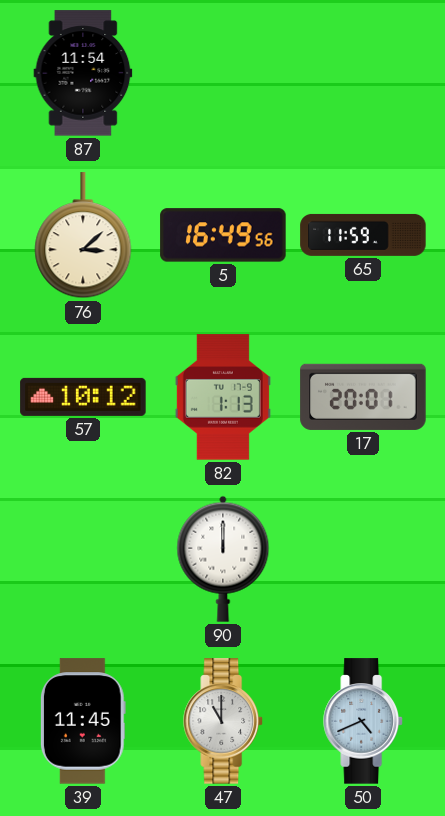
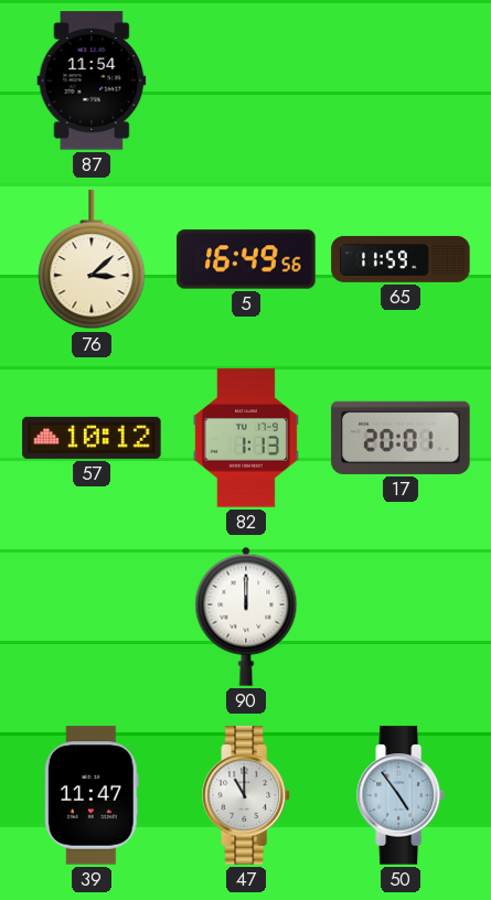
39: 11:45 -> 11:47 (92, 795)
50: 4:41 -> 4:54 (401, 795)
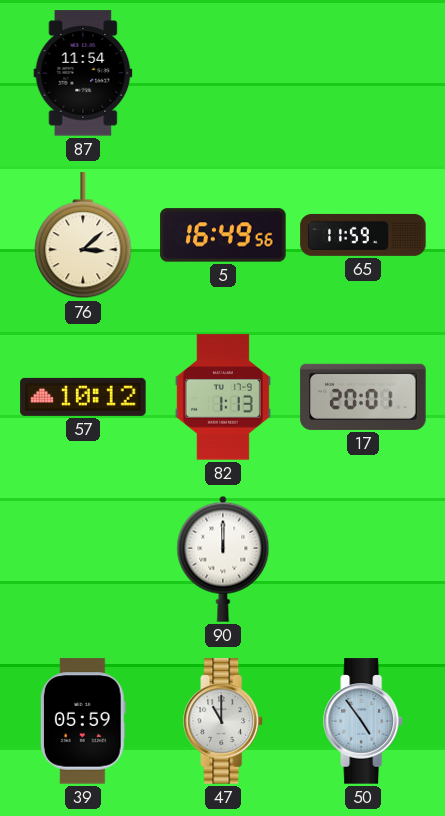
39: 11:47 -> 05:59 (83, 721)
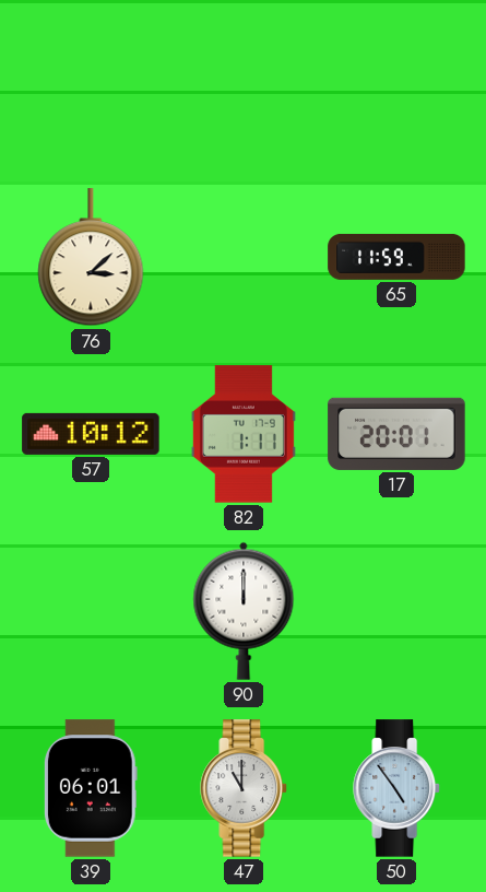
87: 11:54 -> none (83, 73)
5: 16:49 -> none (223, 235)
82: 1:13 -> 1:11 (244, 434)
39: 05:59 -> 06:01 (91, 788)
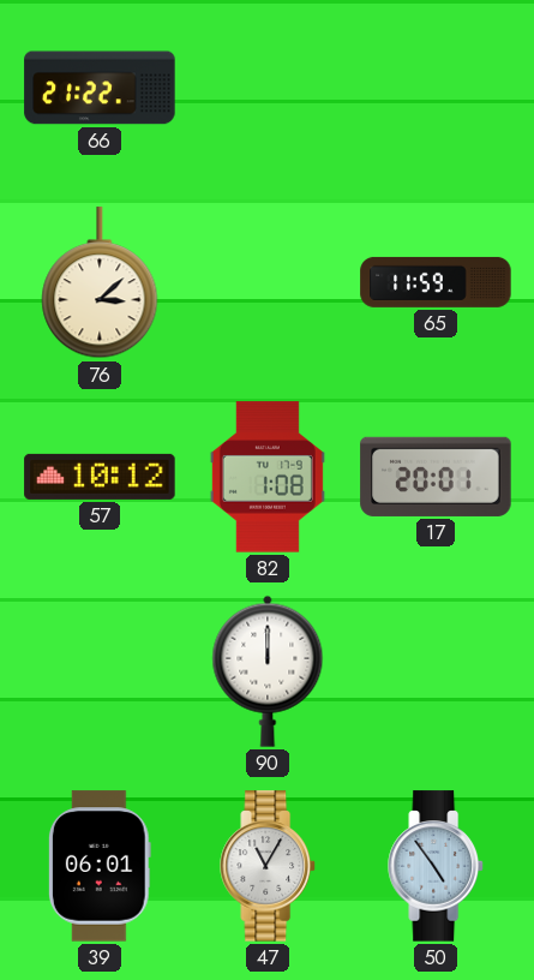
66: none -> 21:22 (100, 88)
82: 1:11 -> 1:08 (268, 477)
47: 11:00 -> 11:05 (268, 866)
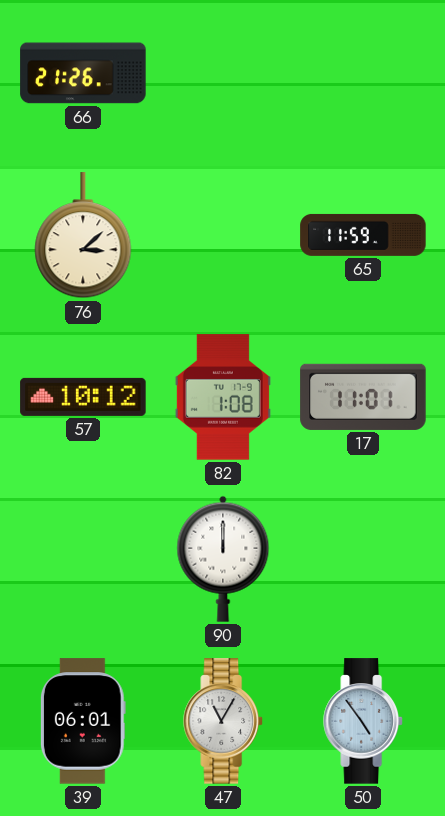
66: 21:22 -> 21:26 (83, 73)
17: 20:01 -> 11:01 (363, 397)
